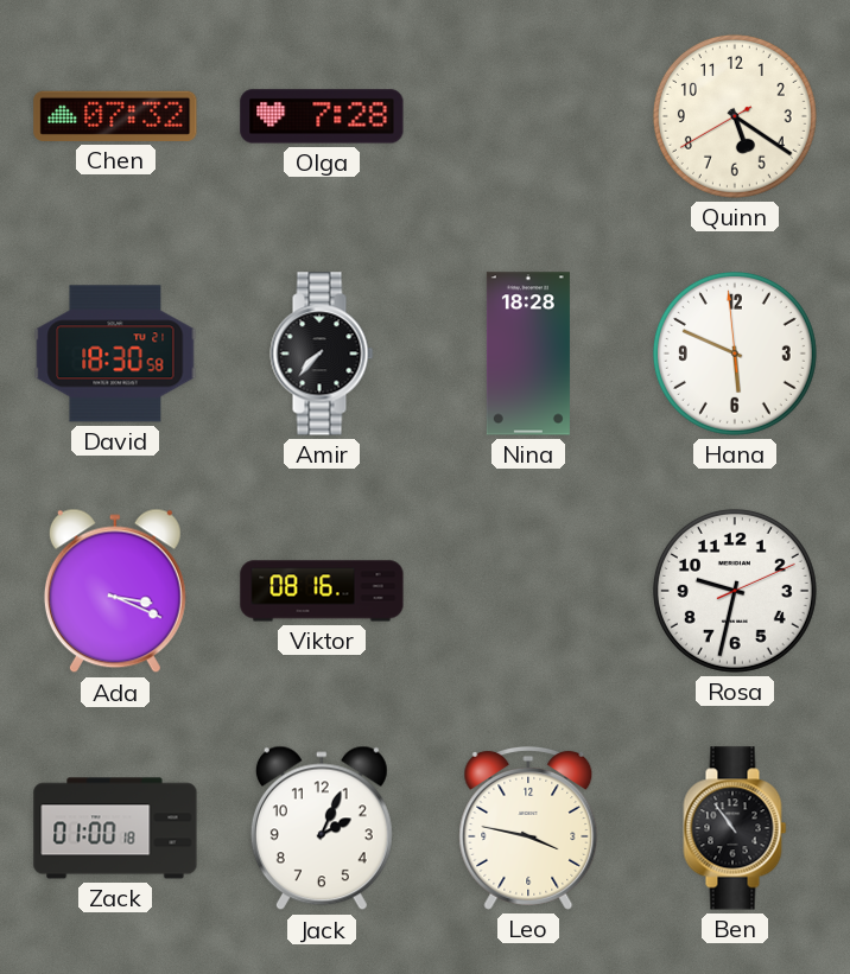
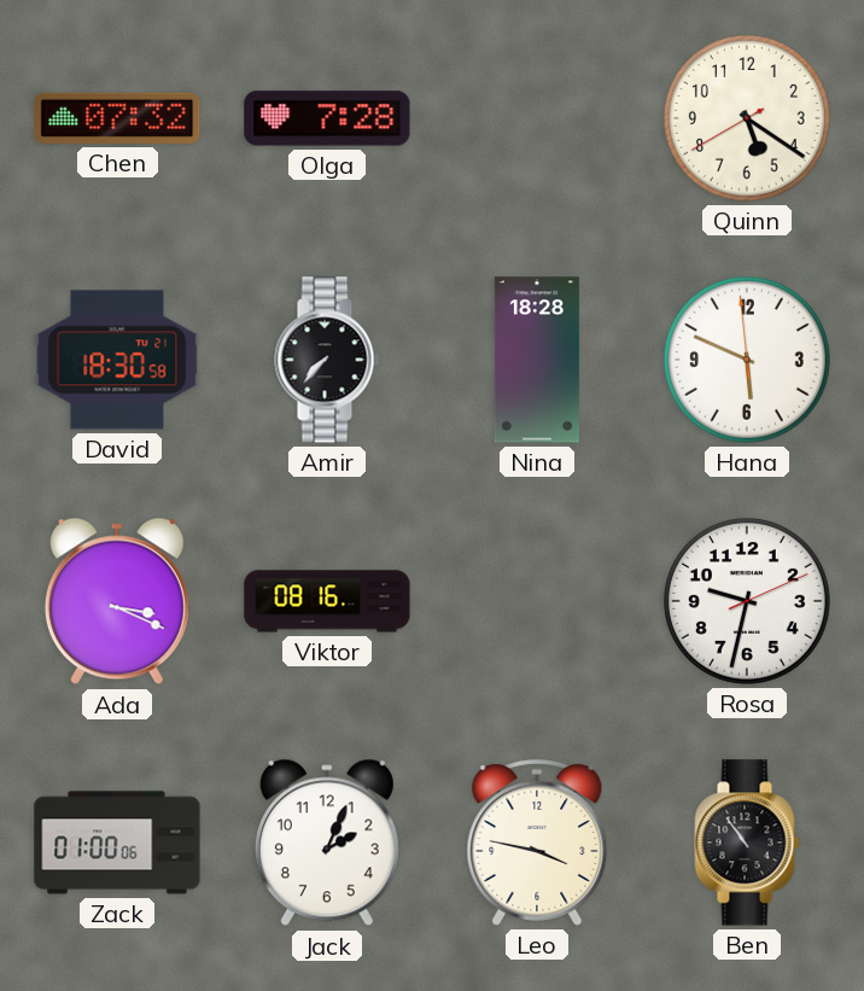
Zack: 01:00:18 -> 01:00:06 (117, 843)
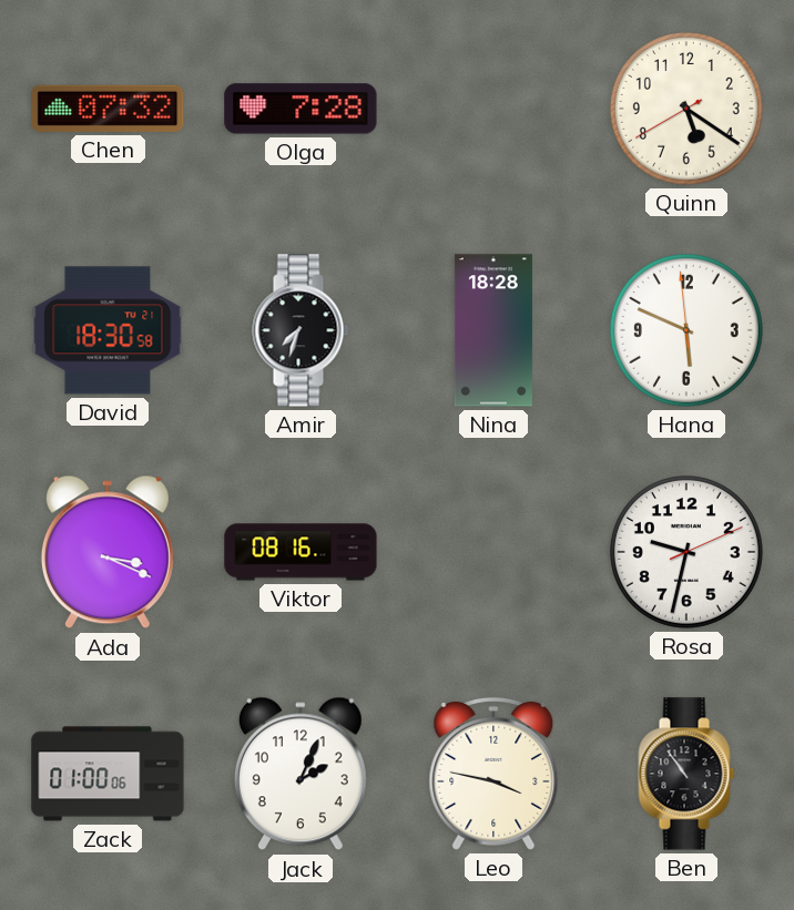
Amir: 7:37 -> 7:33 (301, 330)
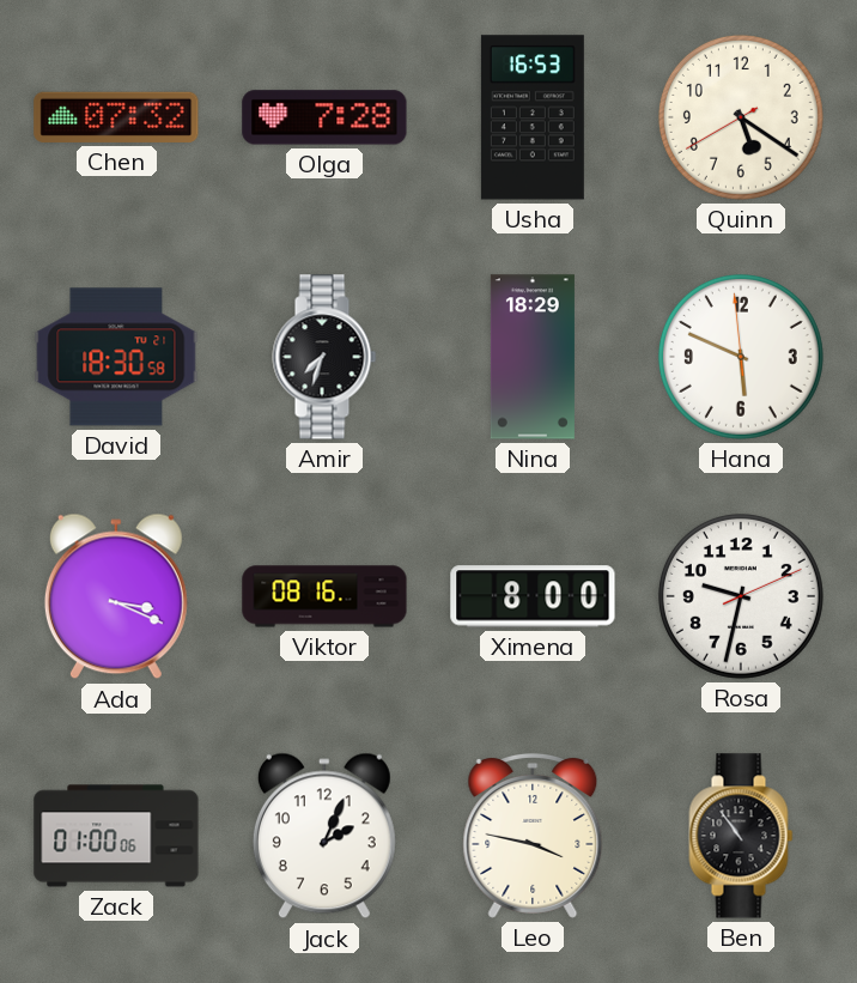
Usha: none -> 16:53 (533, 117)
Nina: 18:28 -> 18:29 (533, 357)
Ximena: none -> 8:00 (533, 596)
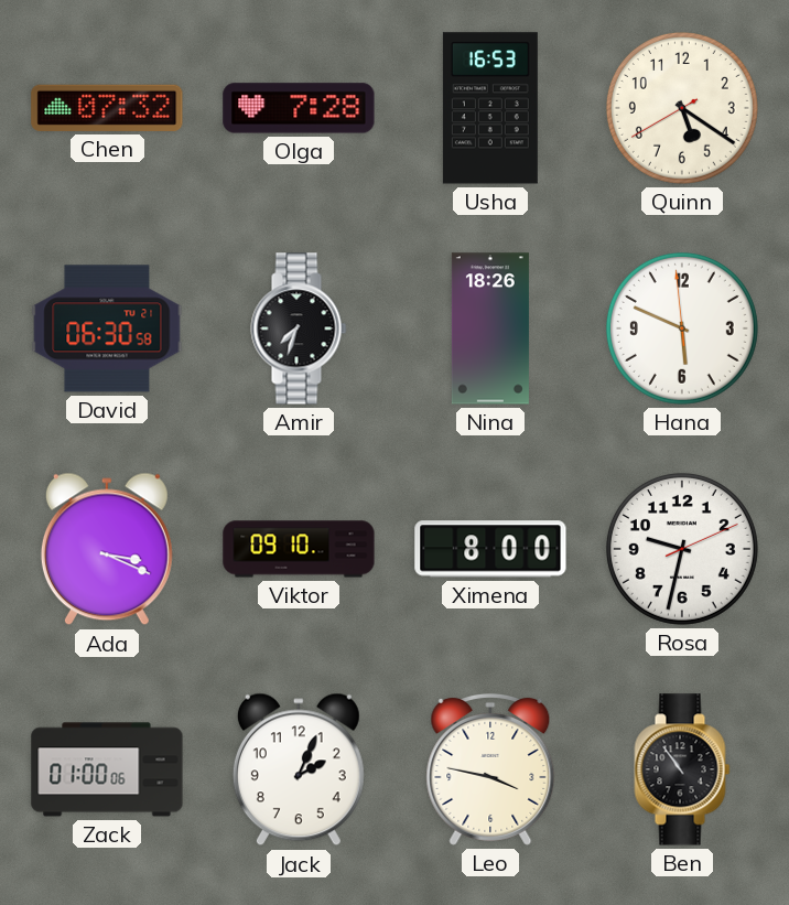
David: 18:30 -> 06:30 (107, 328)
Nina: 18:29 -> 18:26 (490, 328)
Viktor: 08:16 -> 09:10 (299, 549)
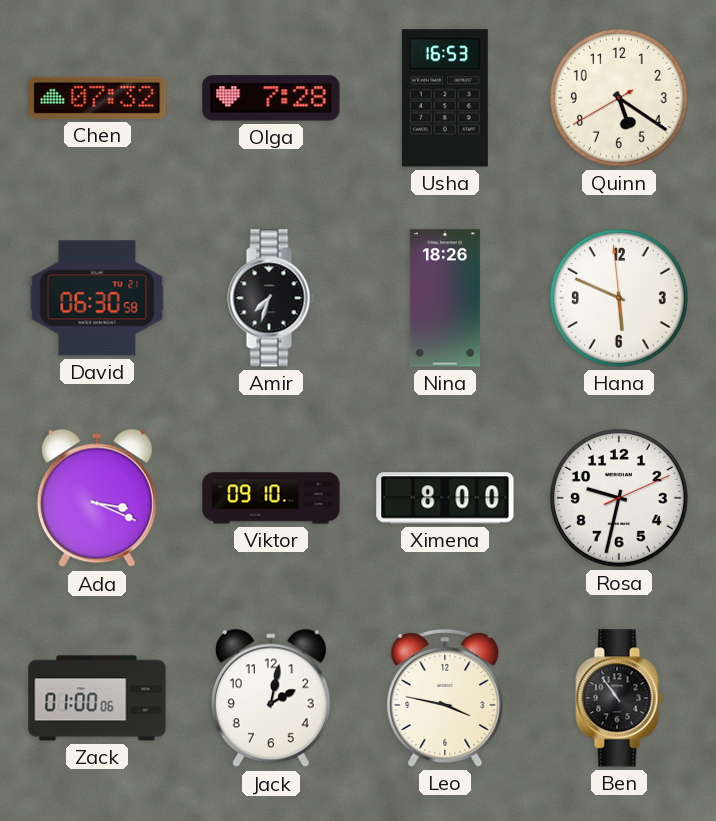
Jack: 2:04 -> 2:02 (271, 698)
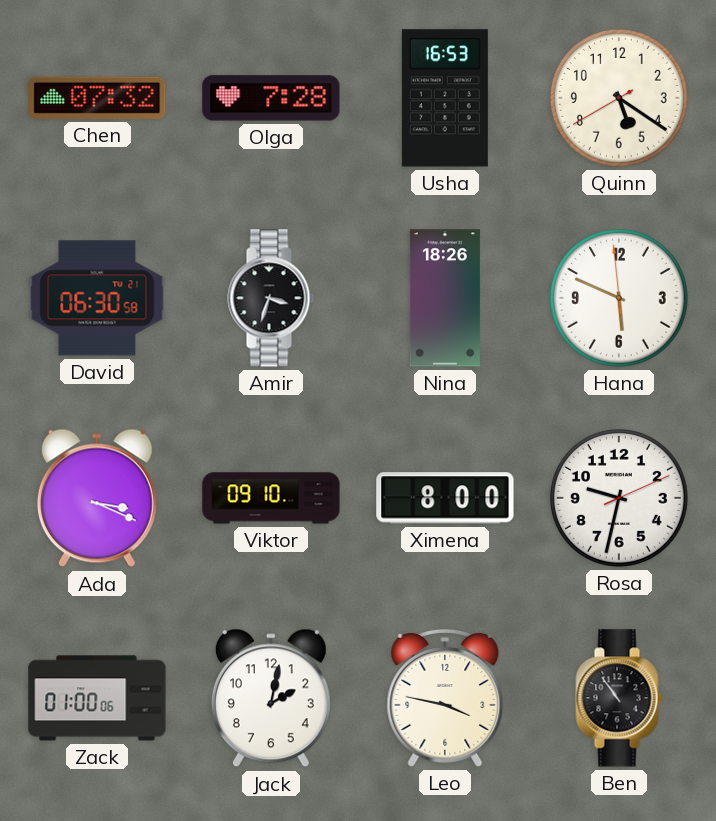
Amir: 7:33 -> 3:33 (271, 298)
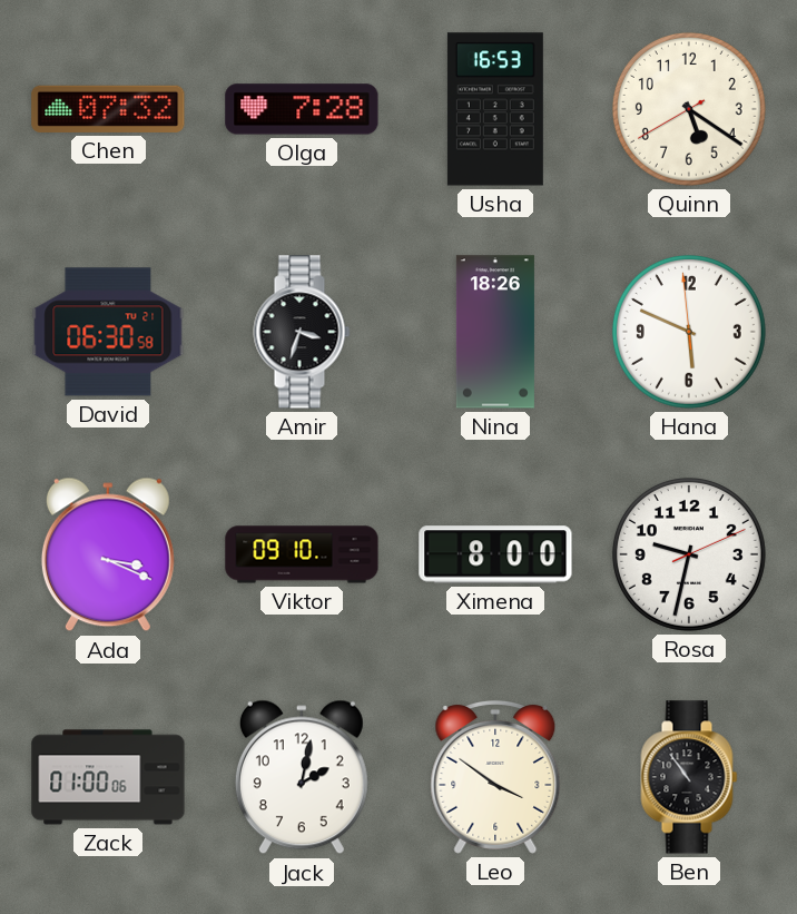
Leo: 3:47 -> 3:51 (495, 777)
